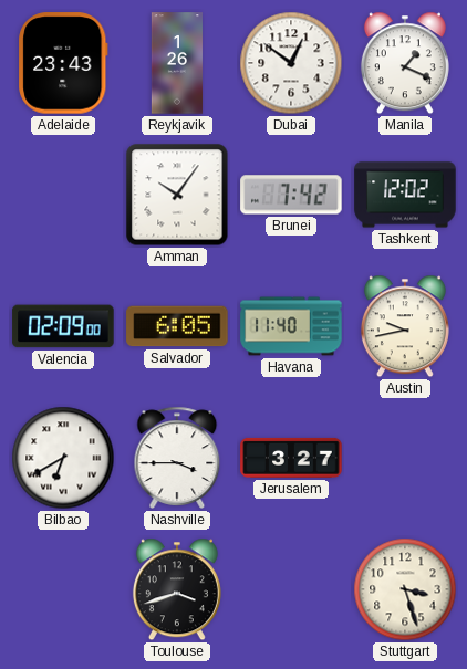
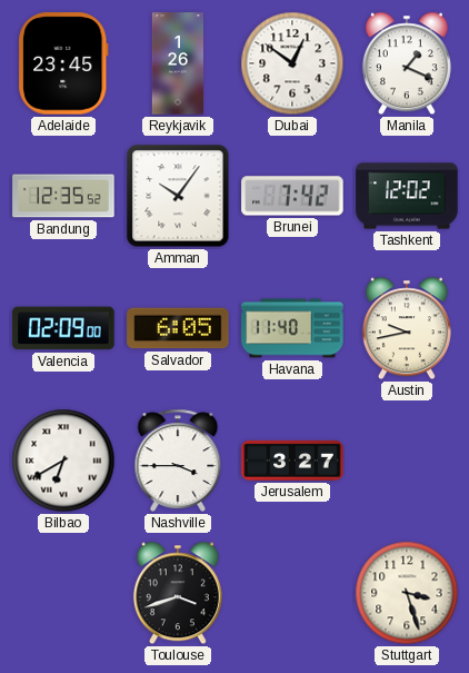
Adelaide: 23:43 -> 23:45 (63, 63)
Bandung: none -> 12:35 (63, 196)
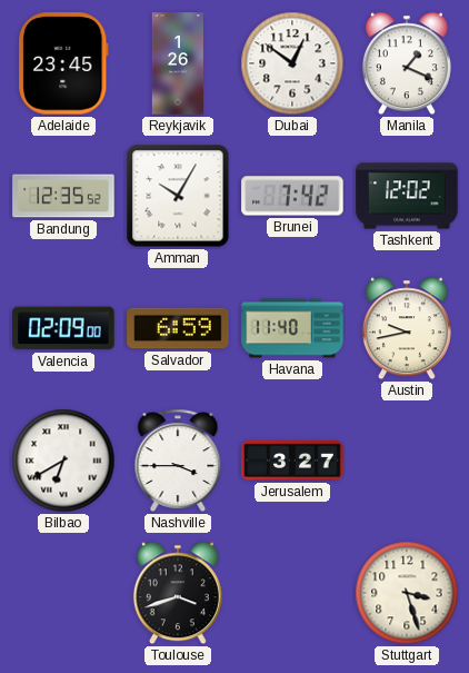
Amman: 10:06 -> 10:05 (178, 196)
Salvador: 6:05 -> 6:59 (178, 328)
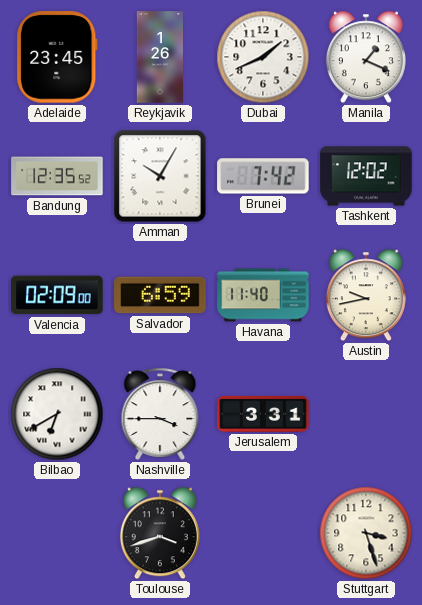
Dubai: 12:51 -> 1:41 (263, 57)
Jerusalem: 3:27 -> 3:31 (263, 414)
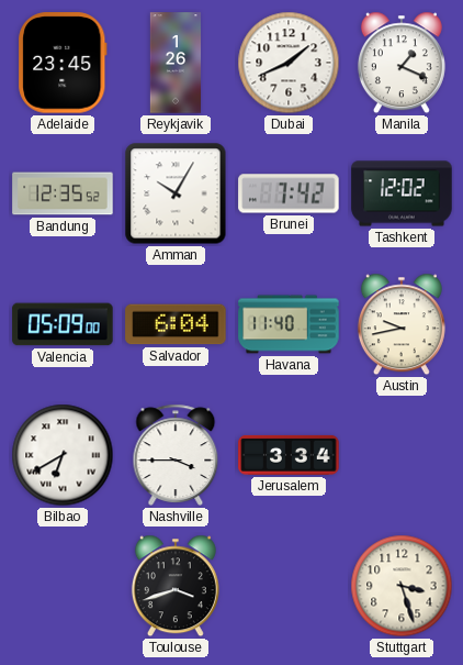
Valencia: 02:09 -> 05:09 (63, 324)
Salvador: 6:59 -> 6:04 (176, 324)
Jerusalem: 3:31 -> 3:34 (289, 455)
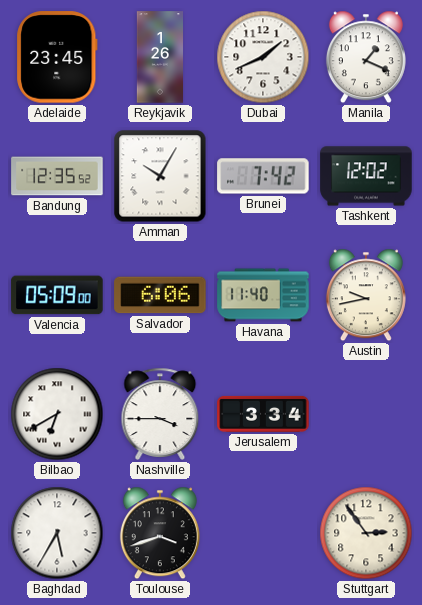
Salvador: 6:04 -> 6:06 (160, 295)
Baghdad: none -> 5:35 (57, 533)
Stuttgart: 3:27 -> 2:54 (366, 533)
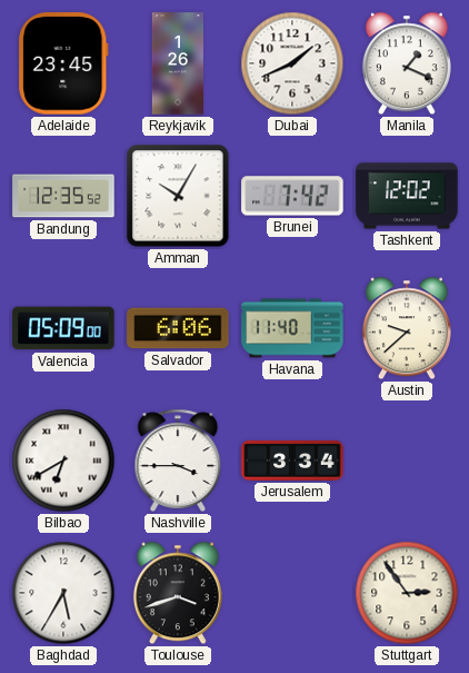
Austin: 9:43 -> 9:38 (407, 328)
